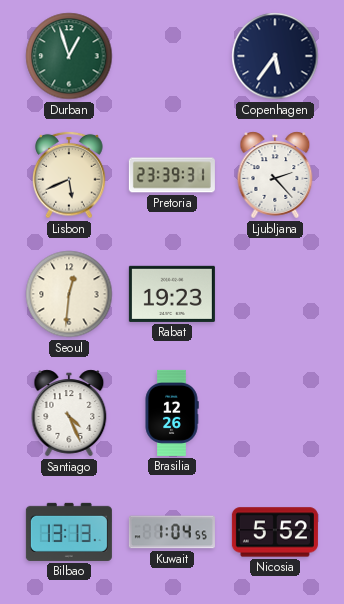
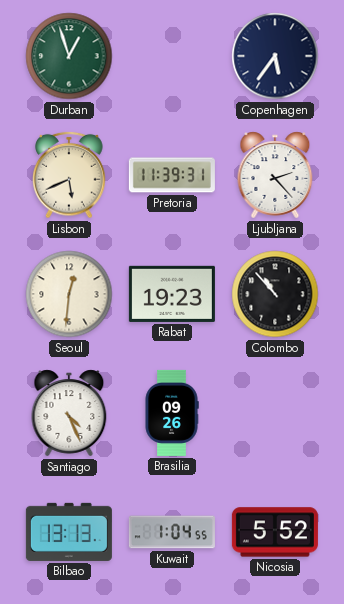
Pretoria: 23:39 -> 11:39 (172, 175)
Colombo: none -> 10:53 (275, 294)
Brasilia: 12:26 -> 09:26 (172, 413)
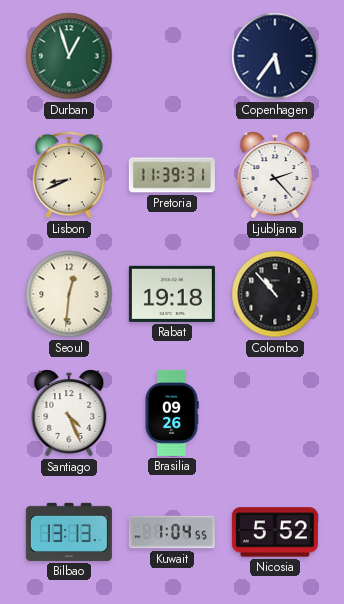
Lisbon: 5:41 -> 8:41 (69, 175)
Rabat: 19:23 -> 19:18 (172, 294)
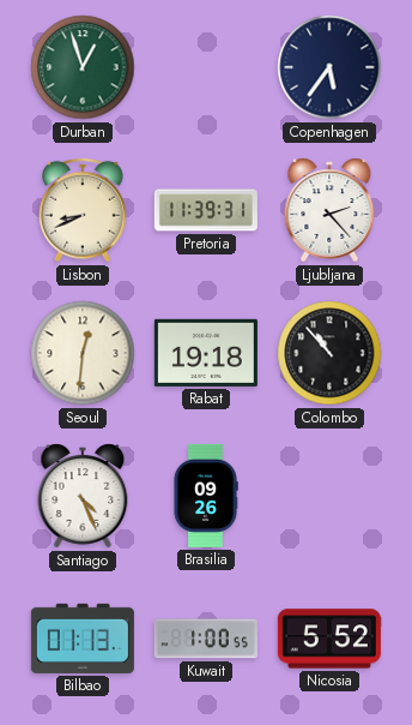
Bilbao: 13:13 -> 01:13 (83, 639)
Kuwait: 1:04 -> 1:00 (206, 639)
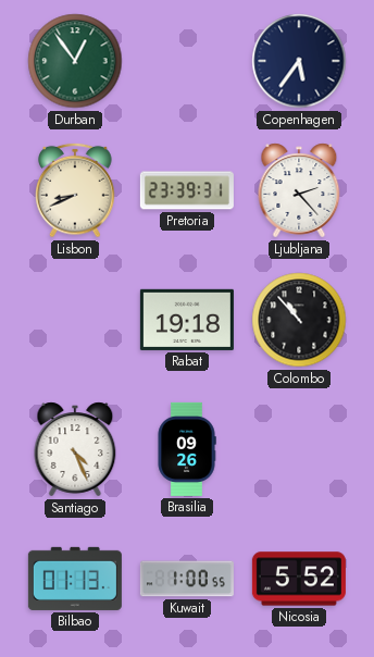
Durban: 12:57 -> 12:54 (75, 61)
Pretoria: 11:39 -> 23:39 (187, 190)
Seoul: 12:31 -> none (83, 353)
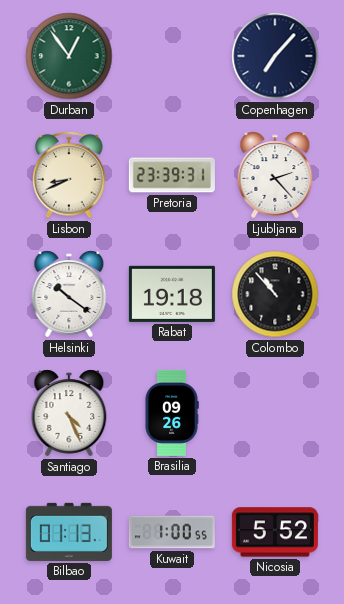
Copenhagen: 5:36 -> 7:07 (275, 56)
Helsinki: none -> 10:21 (69, 294)
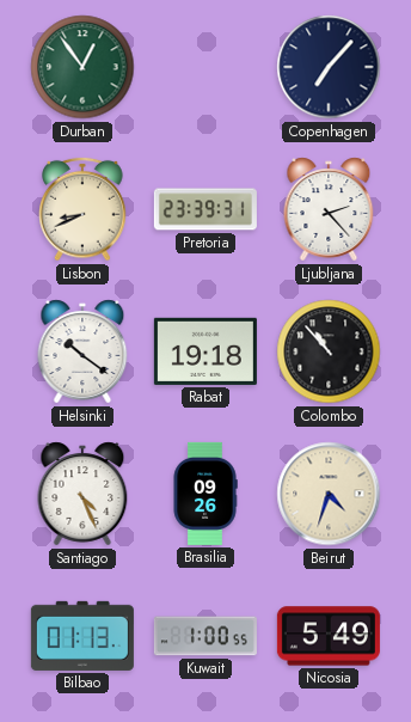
Beirut: none -> 4:33 (329, 494)
Nicosia: 5:52 -> 5:49 (329, 636)
